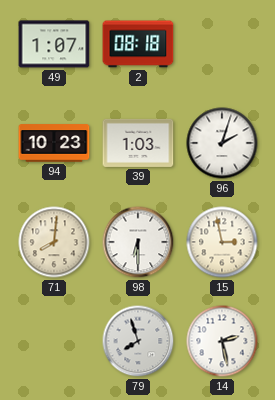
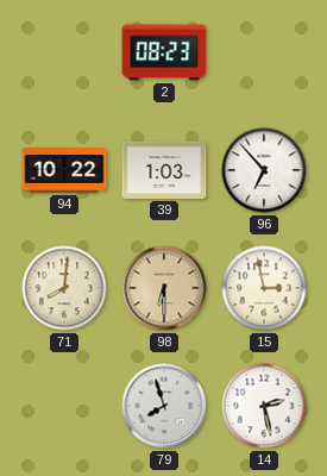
49: 1:07 -> none (54, 44)
2: 08:18 -> 08:23 (164, 52)
94: 10:23 -> 10:22 (64, 170)
96: 2:03 -> 6:53 (264, 170)
98 dial: white -> champagne (164, 288)
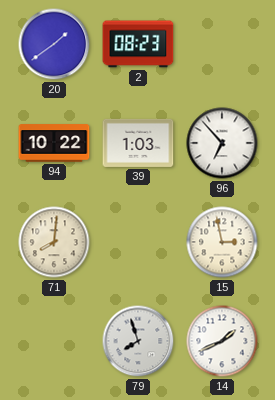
20: none -> 1:39 (54, 44)
98: 6:30 -> none (164, 288)
14: 2:28 -> 1:41 (222, 341)
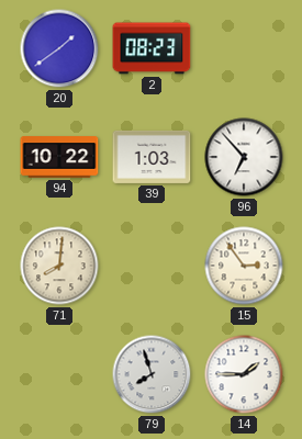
15: 2:58 -> 2:54 (244, 266)
14: 1:41 -> 1:45 (244, 374)
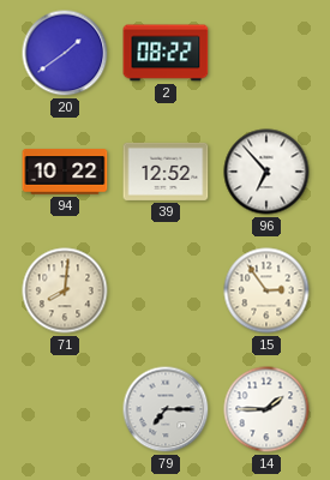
2: 08:23 -> 08:22 (166, 53)
39: 1:03 -> 12:52 (166, 172)
79: 7:57 -> 7:15 (166, 409)
